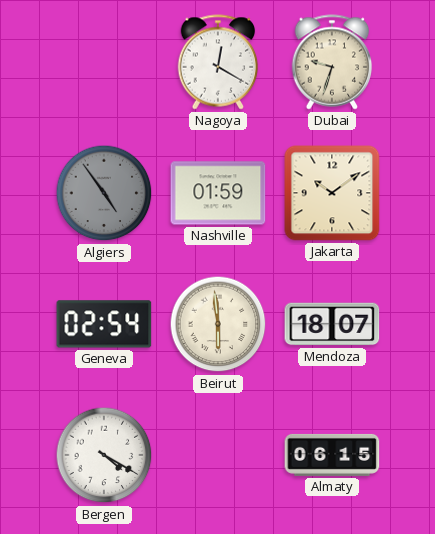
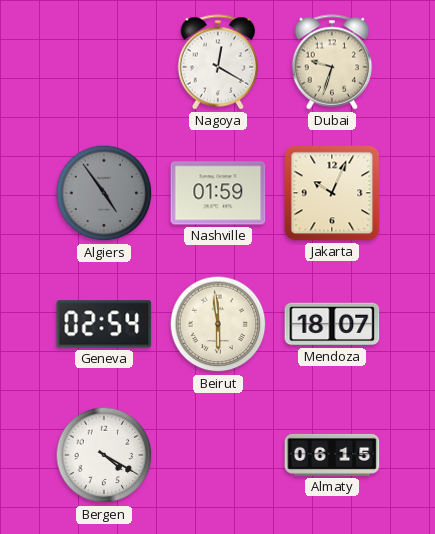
Jakarta: 10:09 -> 10:04 (332, 193)
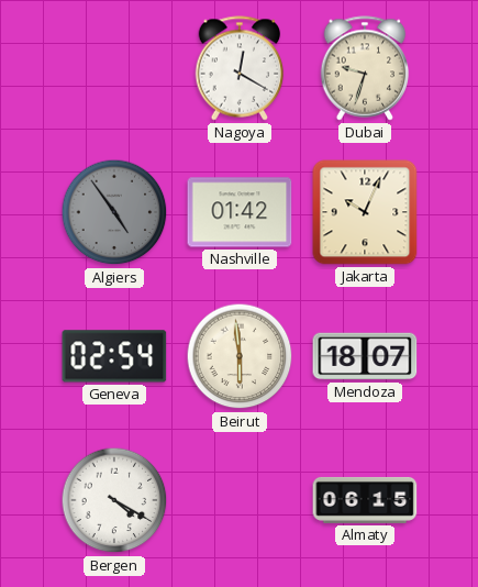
Nashville: 01:59 -> 01:42 (240, 212)
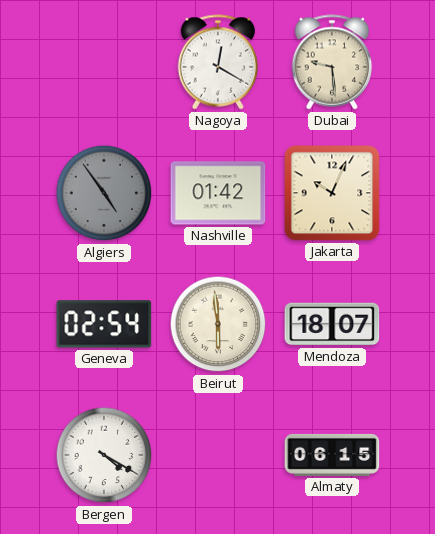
Dubai: 9:33 -> 9:29 (332, 62)
